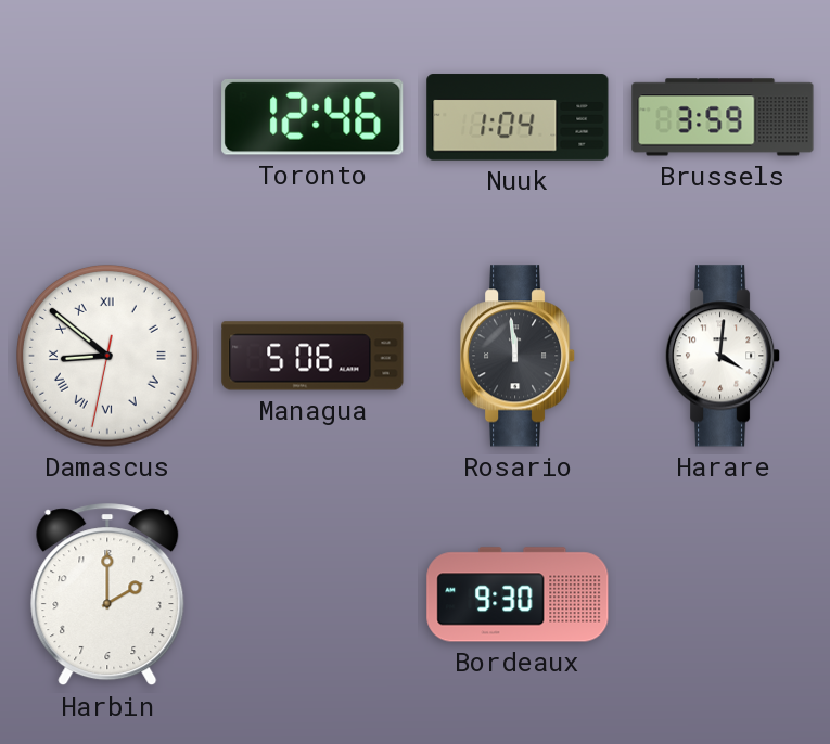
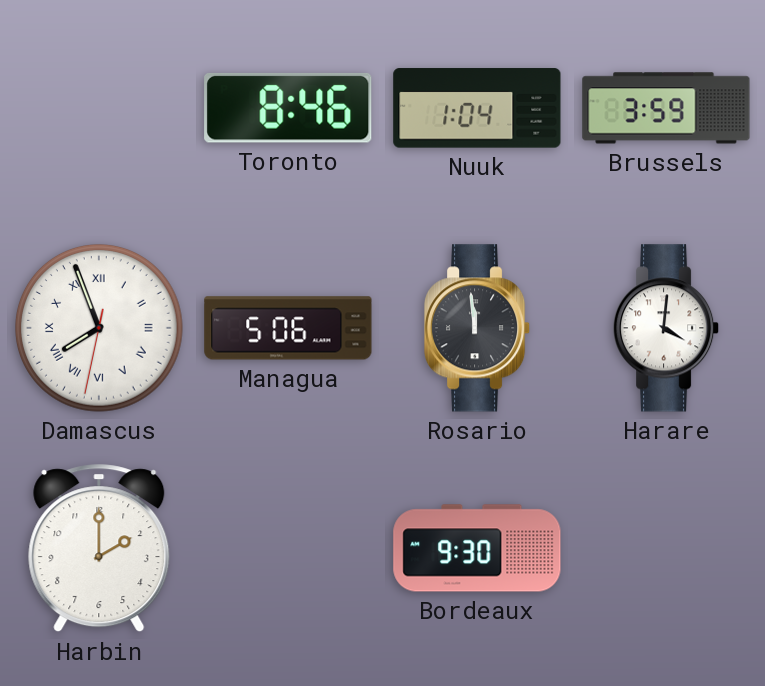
Toronto: 12:46 -> 8:46 (288, 108)
Damascus: 8:51 -> 7:56 (100, 329)
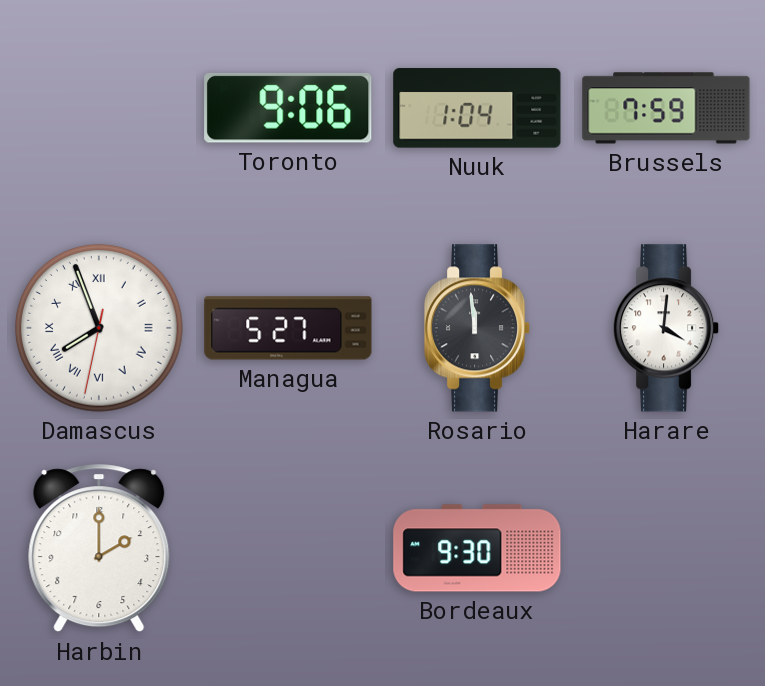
Toronto: 8:46 -> 9:06 (288, 108)
Brussels: 3:59 -> 7:59 (666, 108)
Managua: 5:06 -> 5:27 (288, 328)
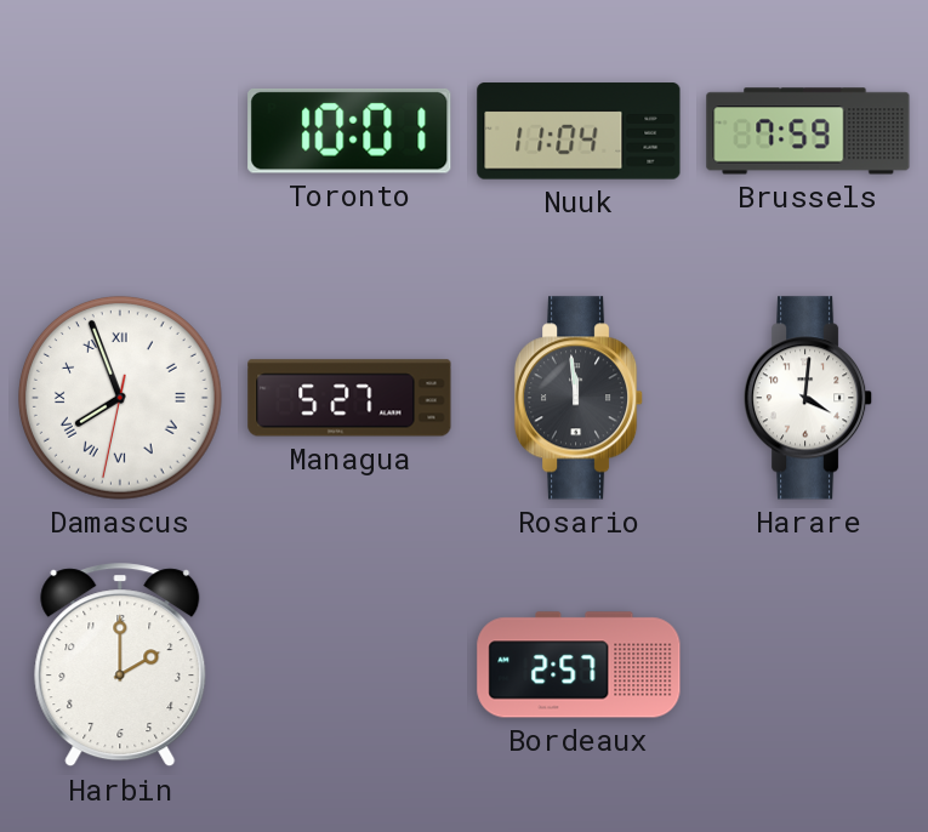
Toronto: 9:06 -> 10:01 (349, 131)
Nuuk: 1:04 -> 11:04 (579, 131)
Bordeaux: 9:30 -> 2:57 (579, 665)
